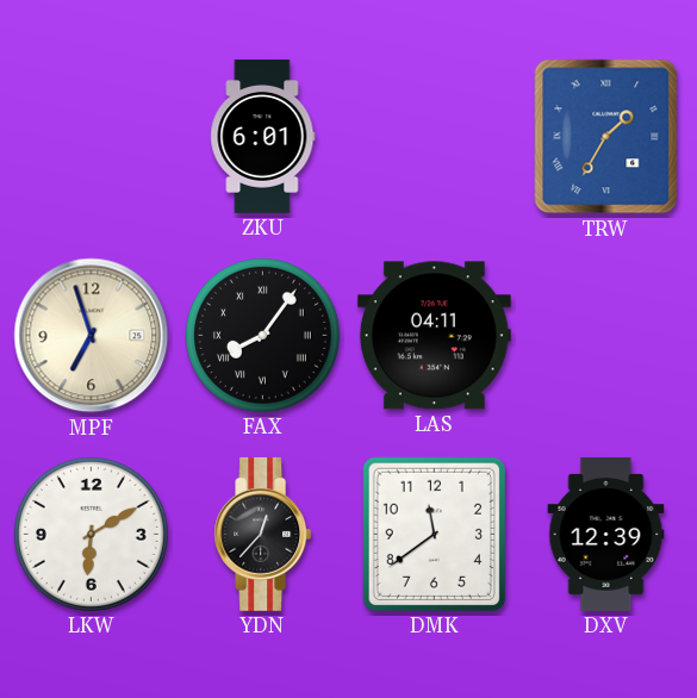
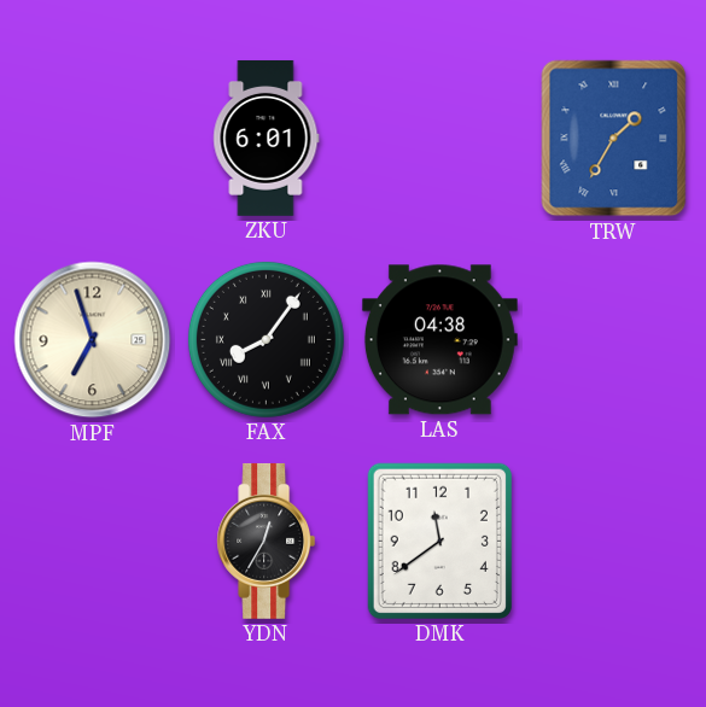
LAS: 04:11 -> 04:38 (439, 340)
LKW: 6:10 -> none (91, 534)
YDN: 12:37 -> 12:35 (267, 541)
DXV: 12:39 -> none (606, 534)
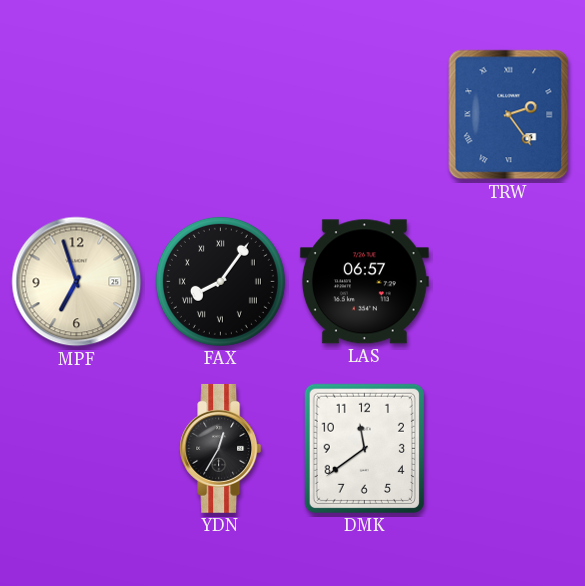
ZKU: 6:01 -> none (267, 138)
TRW: 1:35 -> 2:24 (509, 115)
LAS: 04:38 -> 06:57 (364, 282)
